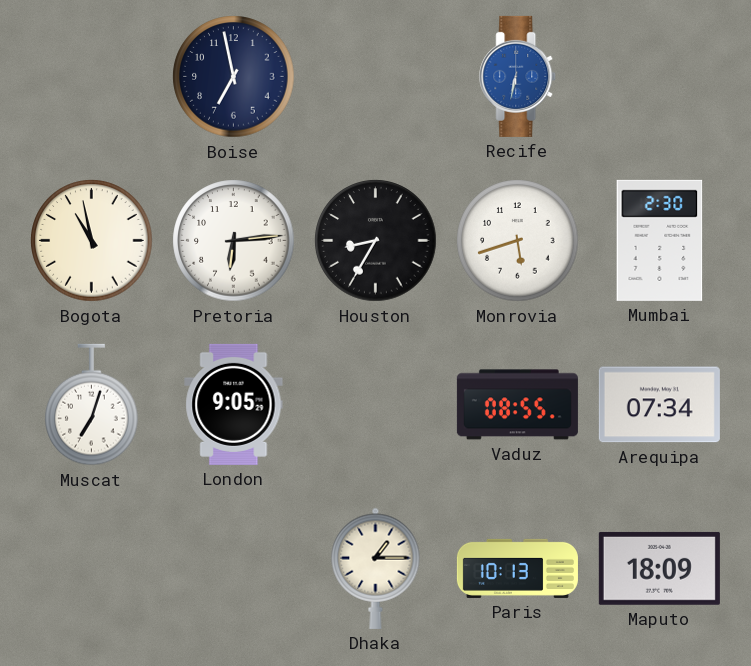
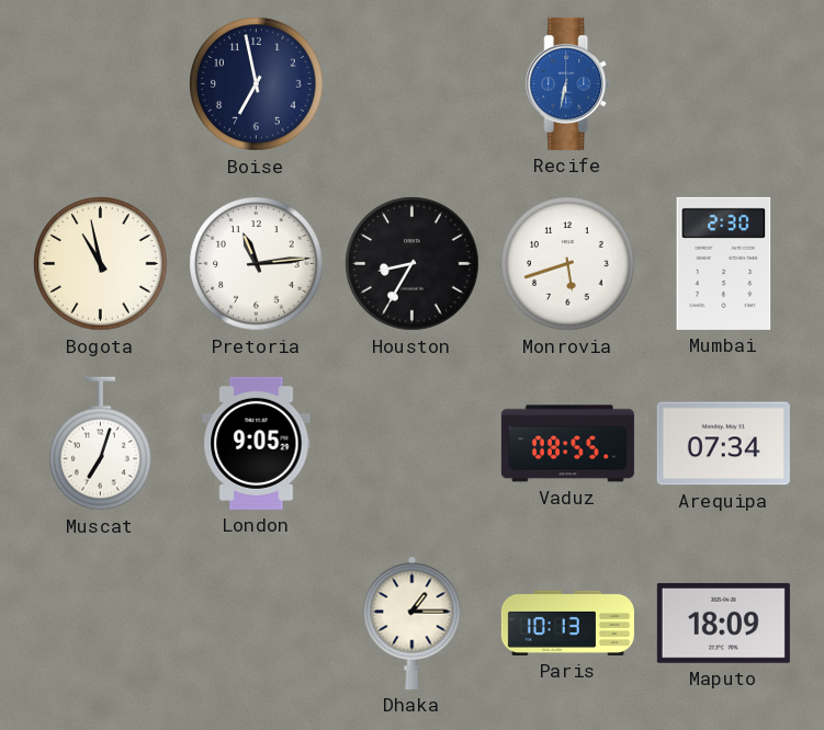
Pretoria: 6:14 -> 11:14 (257, 264)
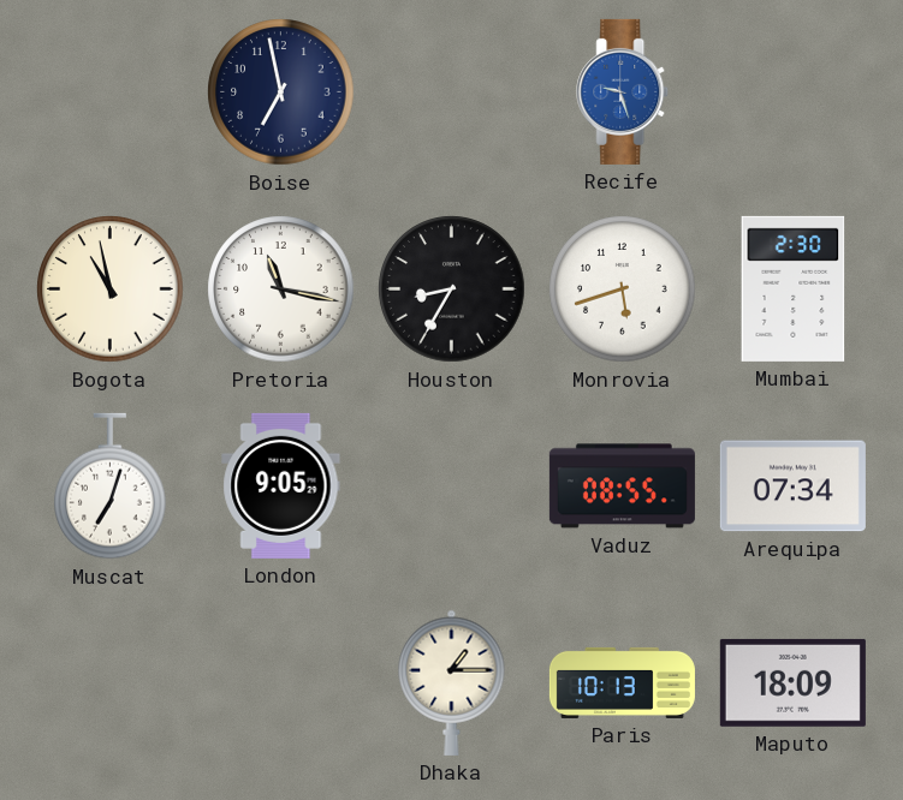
Recife: 6:32 -> 9:27 (623, 91)
Pretoria: 11:14 -> 11:17 (281, 289)
